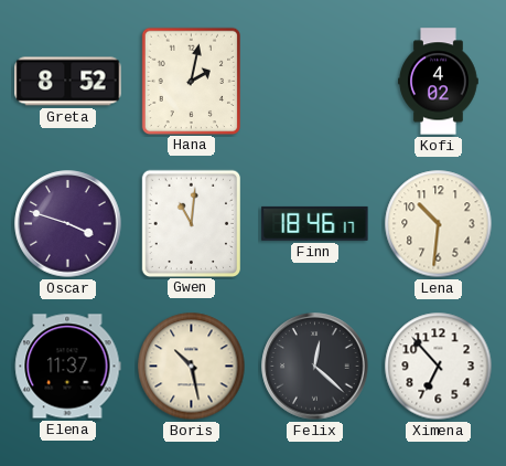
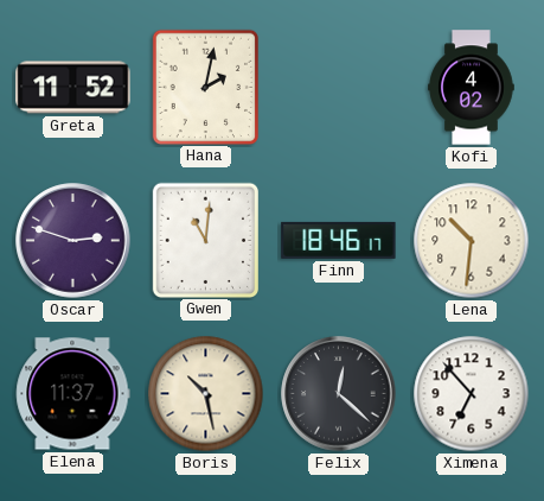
Greta: 8:52 -> 11:52 (73, 88)
Oscar: 3:48 -> 2:48 (73, 241)
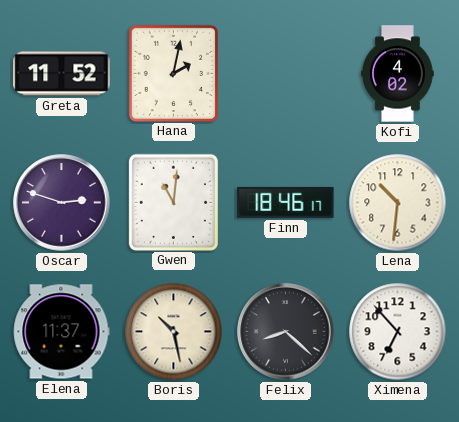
Felix: 12:22 -> 8:22 (286, 332)
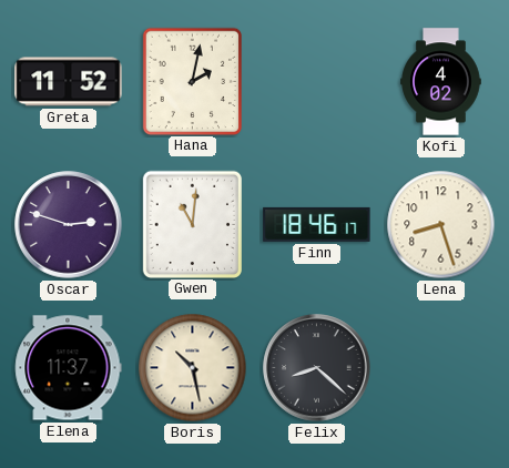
Lena: 10:31 -> 8:27 (441, 225)
Ximena: 6:53 -> none (398, 332)
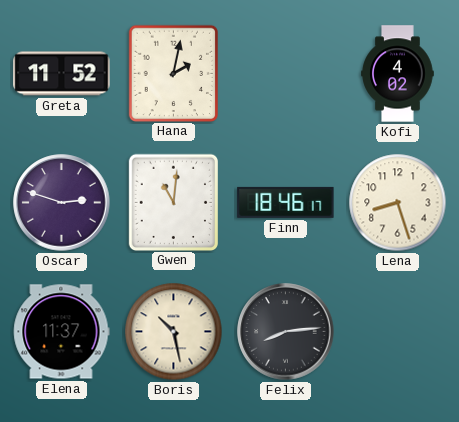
Felix: 8:22 -> 8:14 (286, 332)
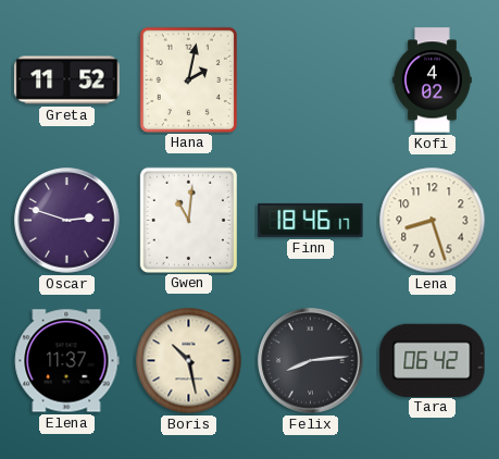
Tara: none -> 06:42 (433, 360)
